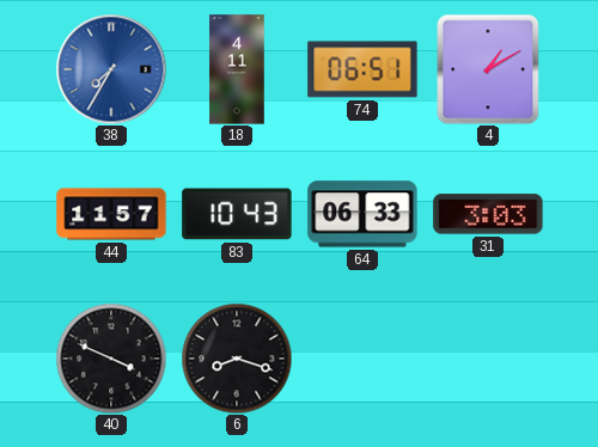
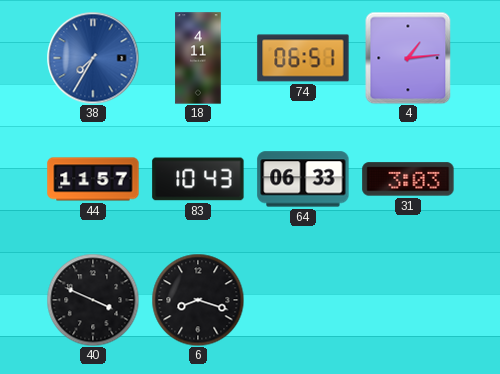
4: 1:10 -> 1:14 (408, 58)
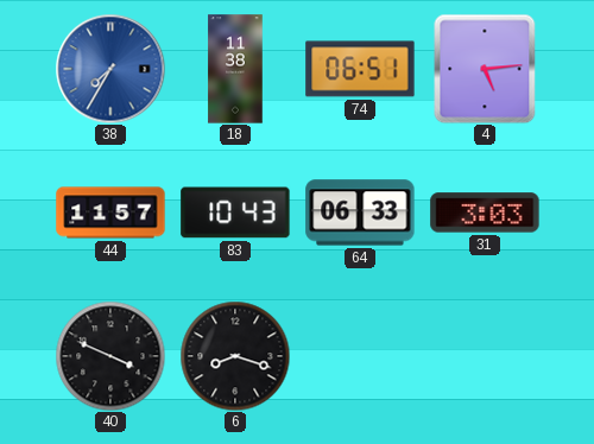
18: 4:11 -> 11:38 (235, 69)
4: 1:14 -> 5:14 (485, 69)
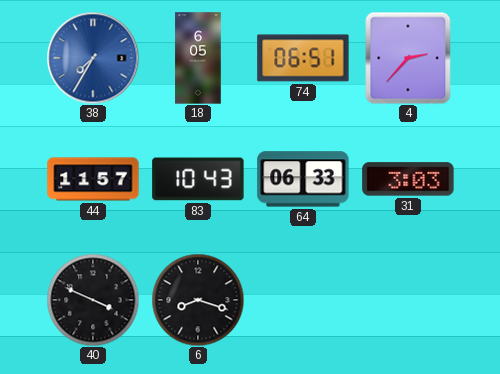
18: 11:38 -> 6:05 (198, 58)
4: 5:14 -> 2:37 (408, 58)
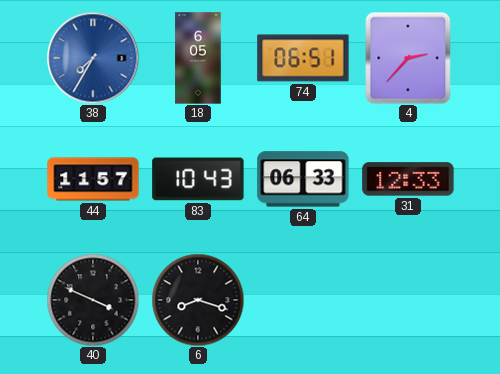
31: 3:03 -> 12:33 (408, 179)
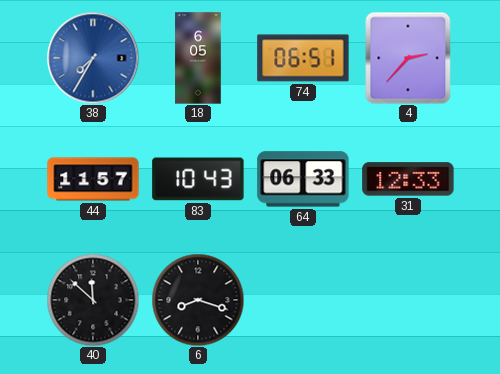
40: 3:49 -> 11:52 (93, 300)
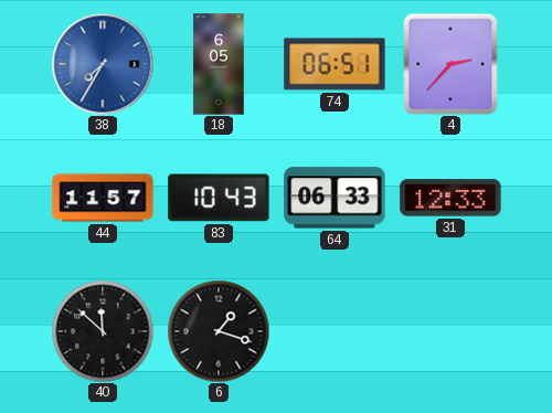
6: 8:18 -> 1:18 (219, 331)
